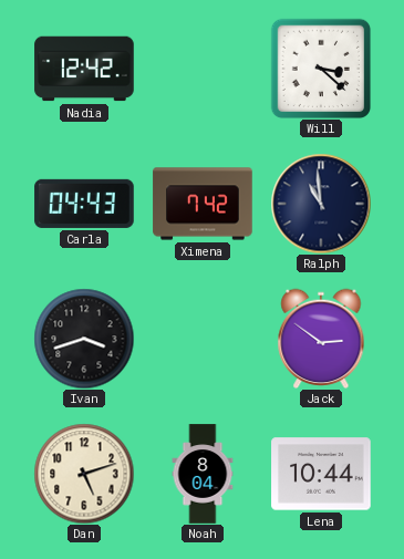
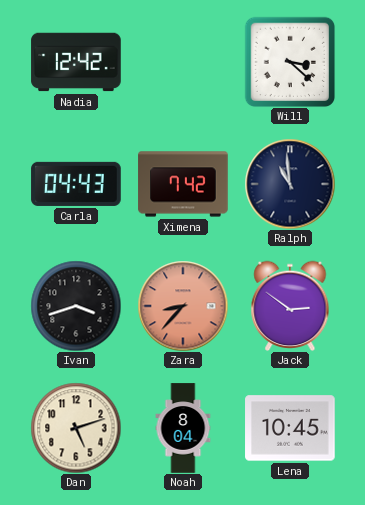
Zara: none -> 8:37 (183, 306)
Lena: 10:44 -> 10:45 (290, 428)
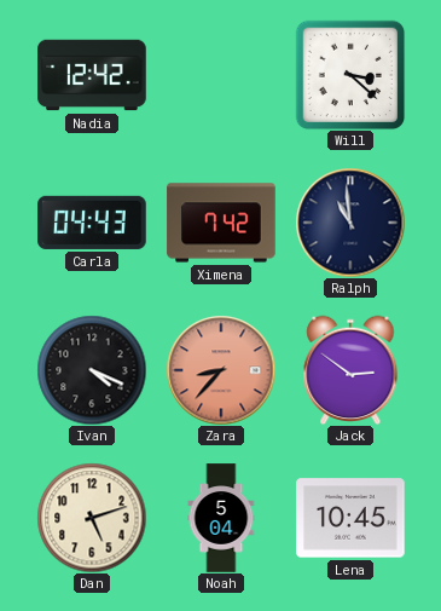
Ivan: 3:42 -> 4:19 (92, 370)
Noah: 8:04 -> 5:04 (221, 518)
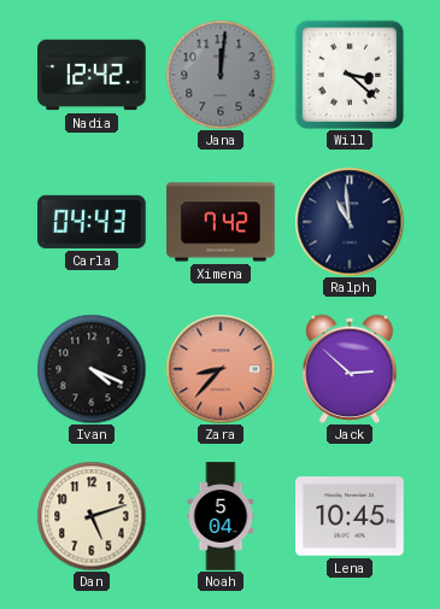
Jana: none -> 12:01 (221, 75)
Jack: 2:51 -> 2:52 (350, 369)
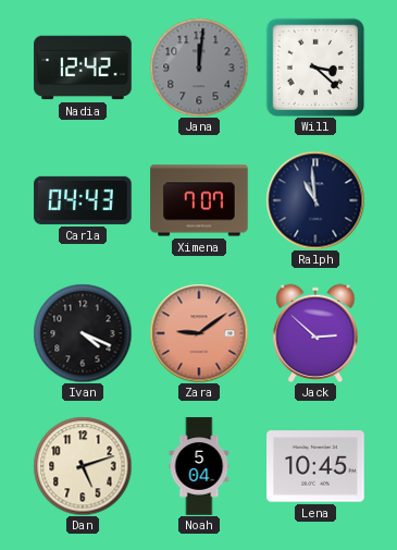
Ximena: 7:42 -> 7:07 (199, 200)
Zara: 8:37 -> 9:09 (199, 333)
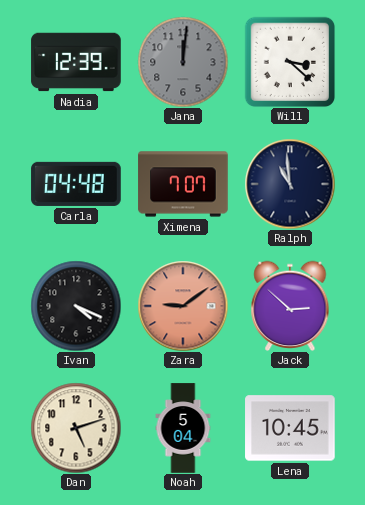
Nadia: 12:42 -> 12:39 (76, 62)
Carla: 04:43 -> 04:48 (76, 184)
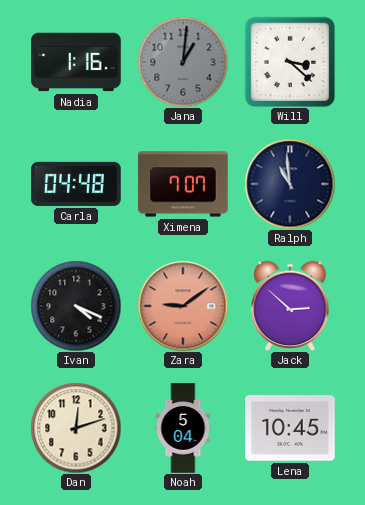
Nadia: 12:39 -> 1:16 (76, 62)
Jana: 12:01 -> 1:01 (183, 62)
Dan: 5:12 -> 12:12 (76, 428)
